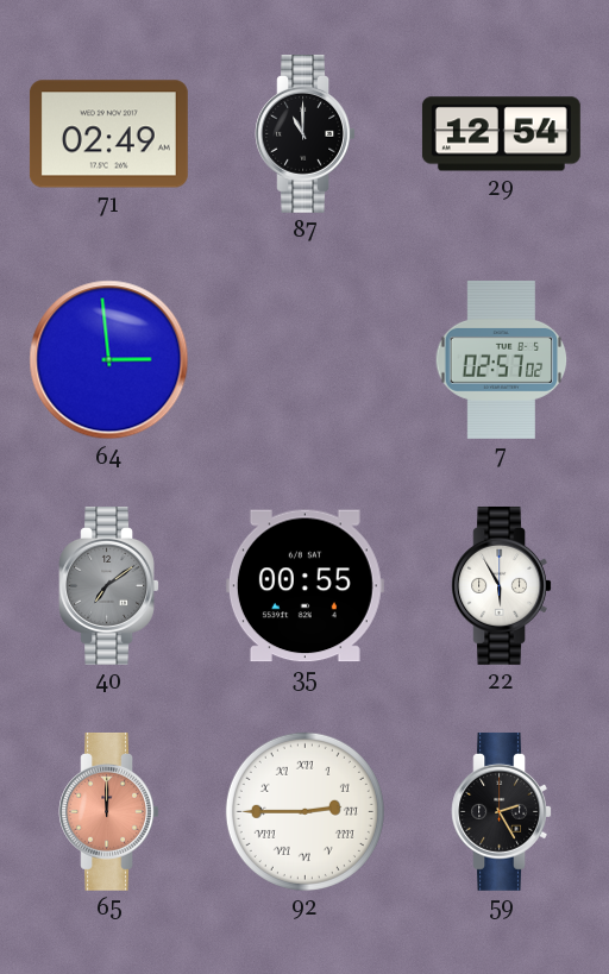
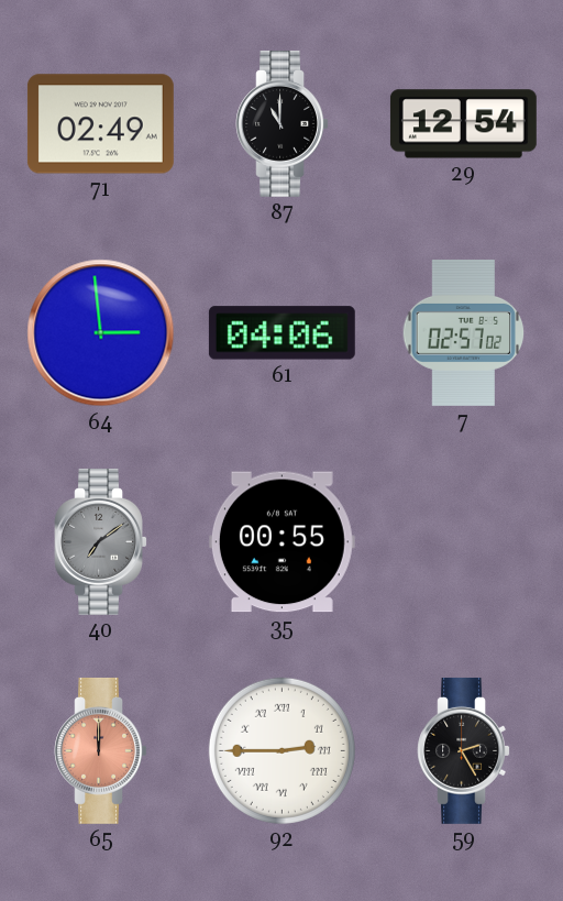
61: none -> 04:06 (281, 333)
22: 5:55 -> none (501, 585)
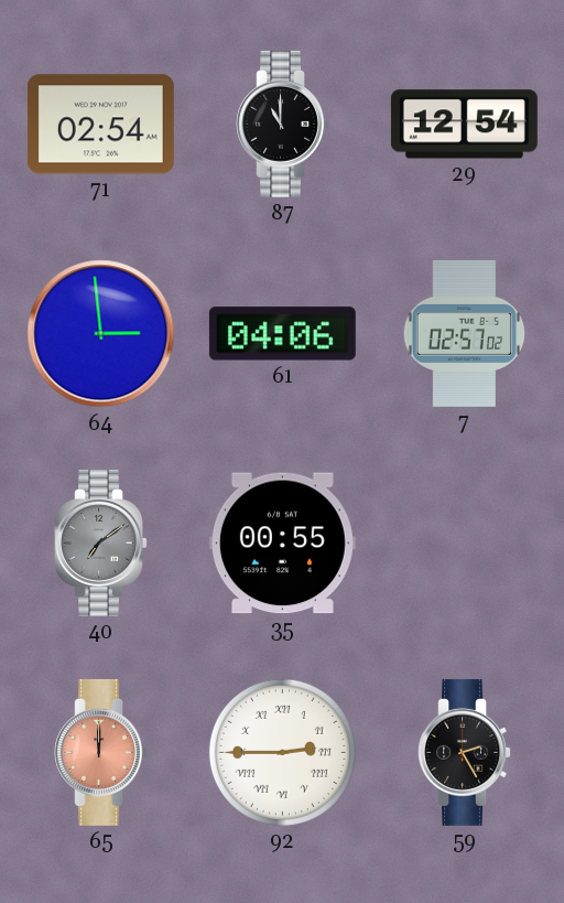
71: 02:49 -> 02:54 (100, 125)
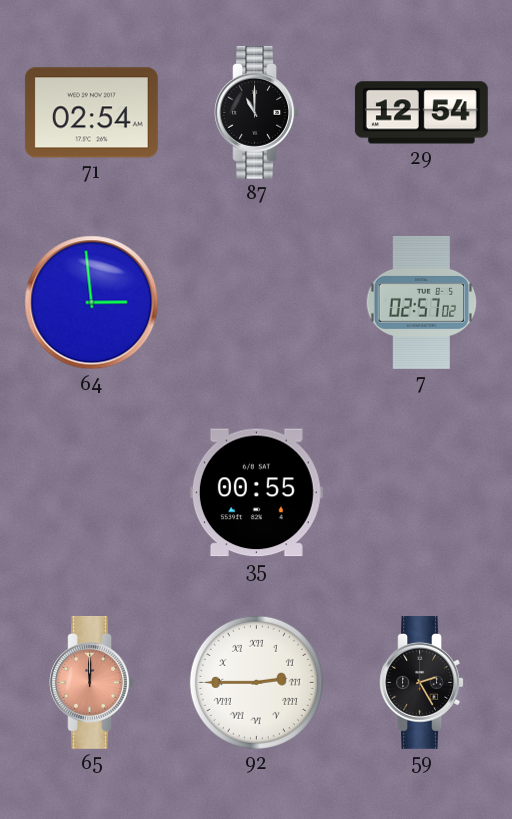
61: 04:06 -> none (282, 334)
40: 7:09 -> none (100, 542)
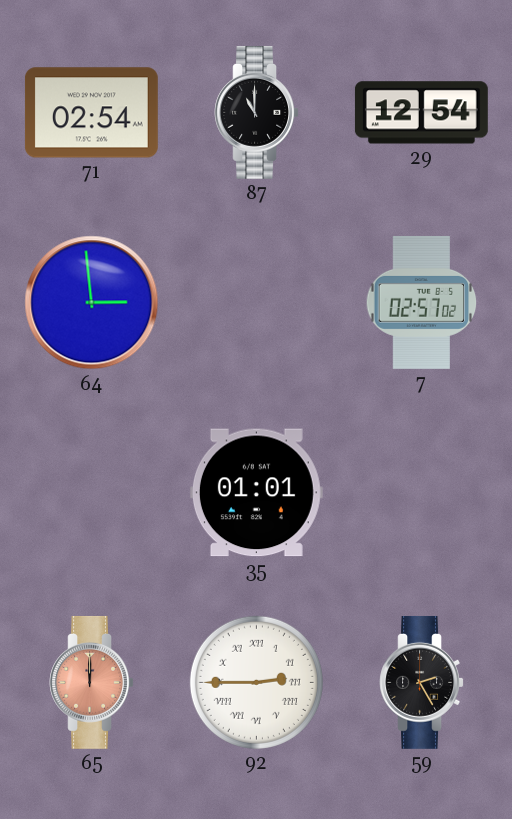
35: 00:55 -> 01:01 (256, 493)
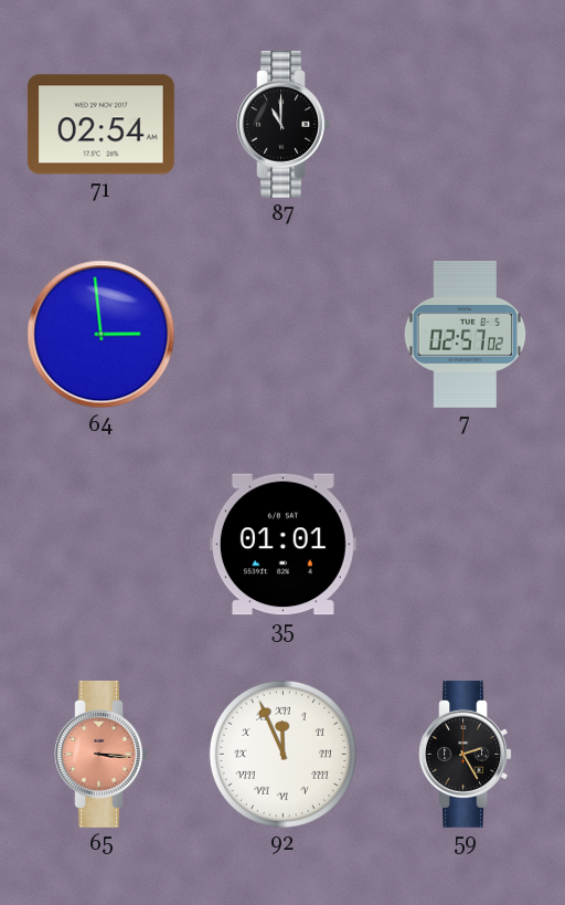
29: 12:54 -> none (421, 113)
65: 12:00 -> 3:16 (100, 754)
92: 2:45 -> 11:56 (282, 754)
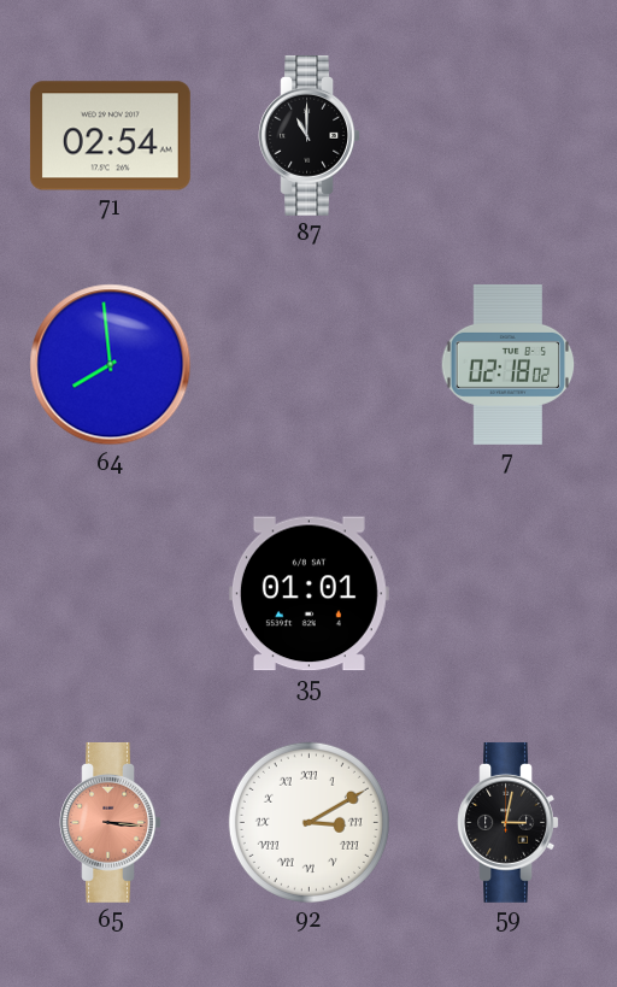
64: 2:59 -> 7:59 (111, 365)
7: 02:57 -> 02:18 (509, 364)
92: 11:56 -> 3:10 (308, 822)
59: 2:25 -> 3:02 (507, 822)
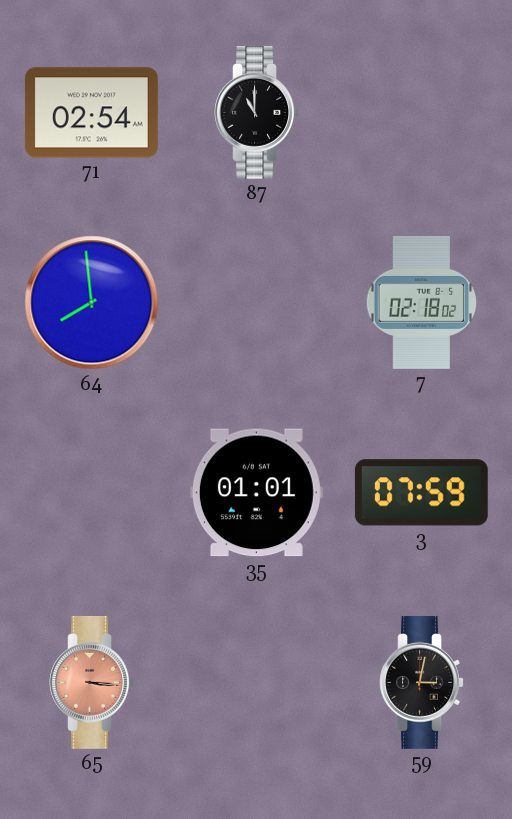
3: none -> 07:59 (421, 493)
92: 3:10 -> none (308, 822)
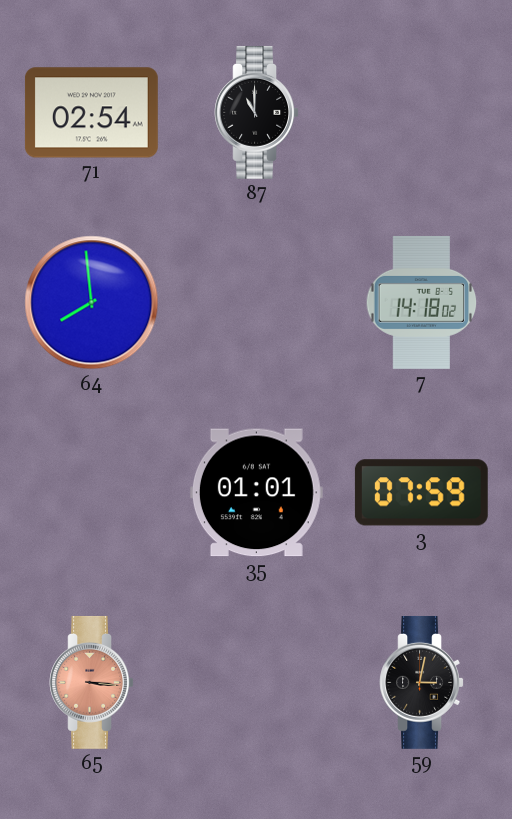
7: 02:18 -> 14:18 (422, 302)
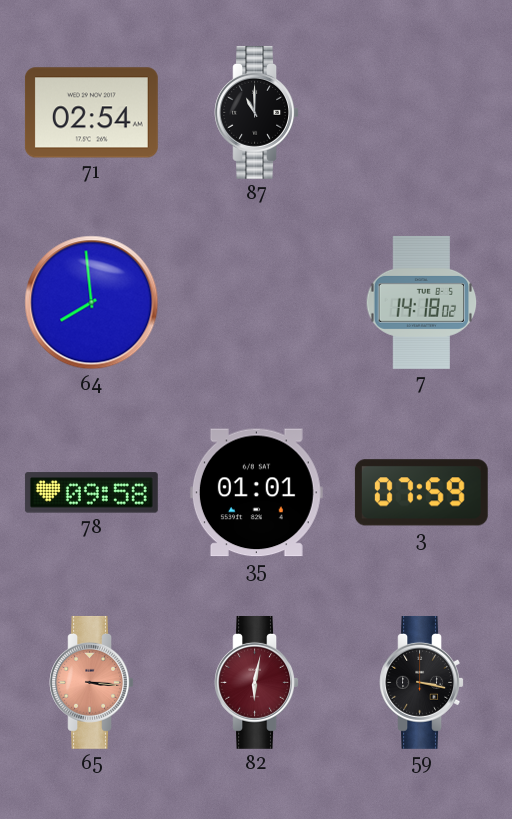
78: none -> 09:58 (91, 493)
82: none -> 6:02 (256, 682)
59: 3:02 -> 3:17 (421, 682)
